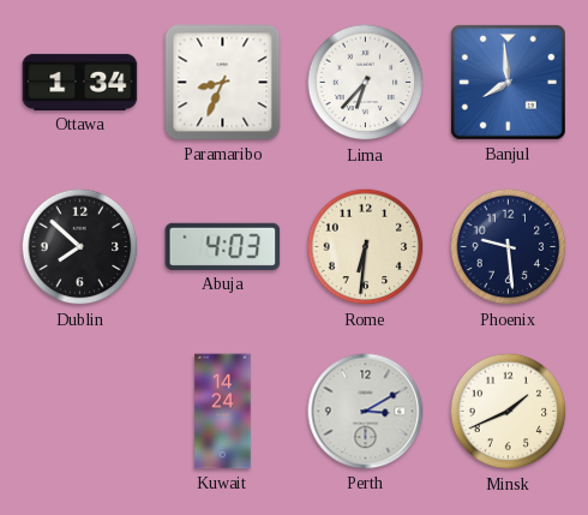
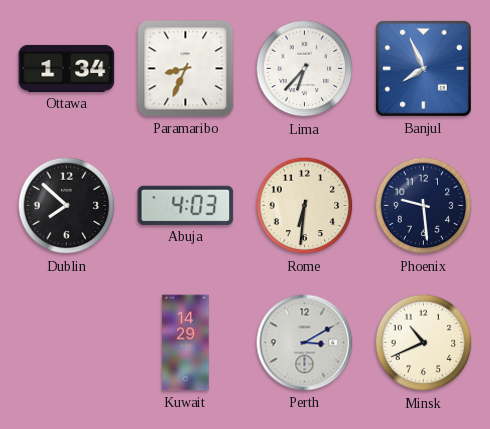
Banjul: 7:59 -> 7:56 (423, 68)
Kuwait: 14:24 -> 14:29 (186, 343)
Minsk: 1:41 -> 10:41 (424, 343)
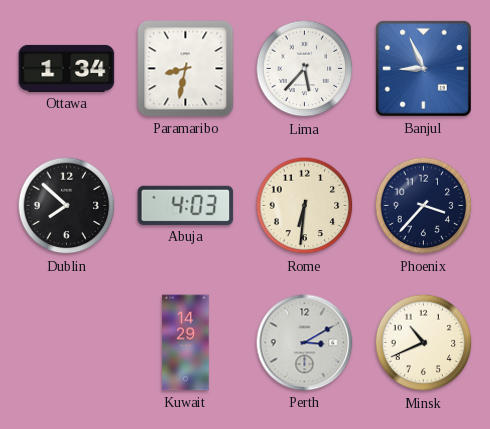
Paramaribo: 8:34 -> 8:32 (186, 69)
Lima: 6:37 -> 5:37 (305, 69)
Banjul: 7:56 -> 8:56 (423, 68)
Phoenix: 9:29 -> 3:37 (424, 206)
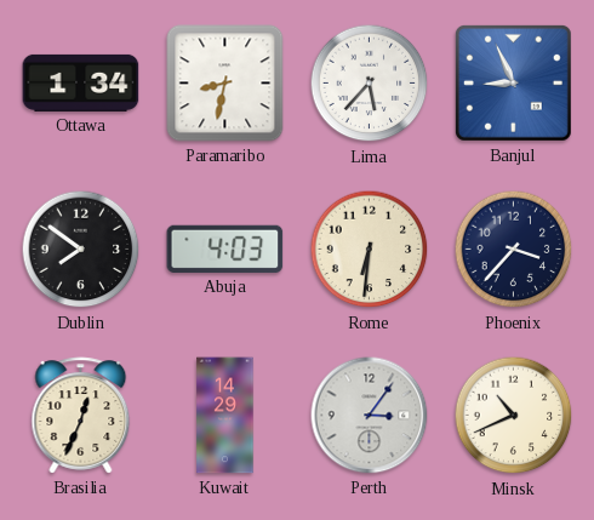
Dublin: 7:52 -> 7:51 (81, 250)
Brasilia: none -> 12:34 (81, 416)
Perth: 3:10 -> 3:06 (370, 416)
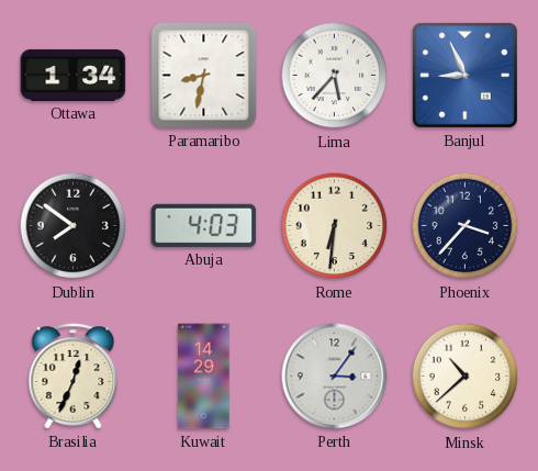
Minsk: 10:41 -> 10:38 (466, 377)
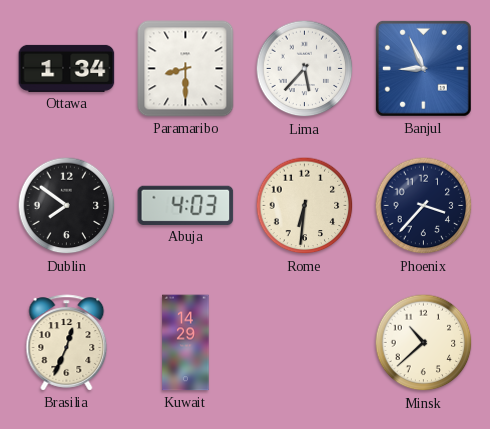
Paramaribo: 8:32 -> 8:30 (186, 69)
Perth: 3:06 -> none (335, 377)
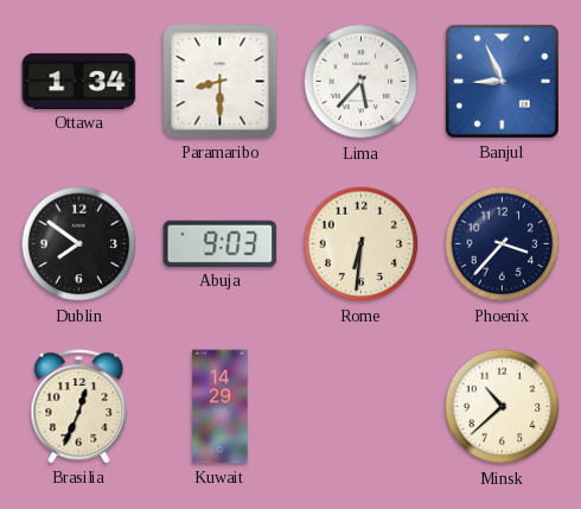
Abuja: 4:03 -> 9:03 (221, 243)
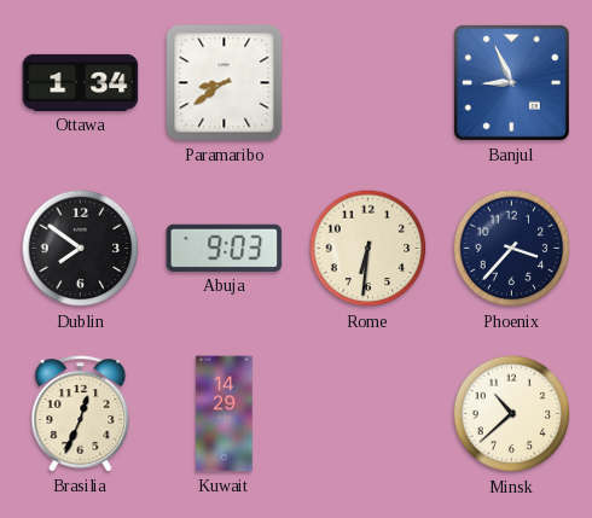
Paramaribo: 8:30 -> 8:39 (225, 83)
Lima: 5:37 -> none (362, 82)
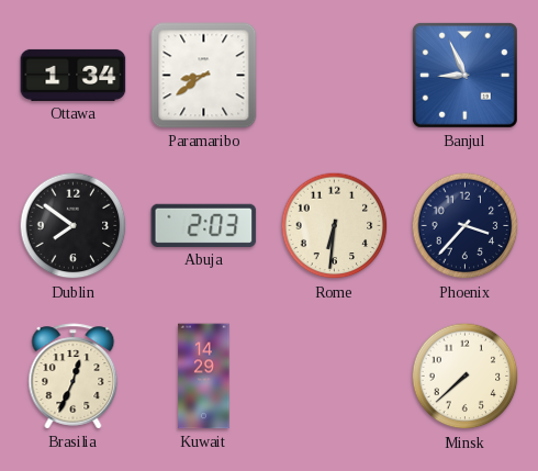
Abuja: 9:03 -> 2:03 (204, 225)
Minsk: 10:38 -> 7:38 (466, 377)
